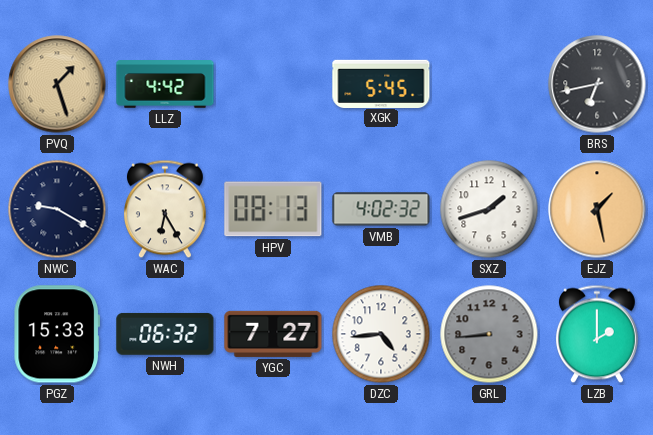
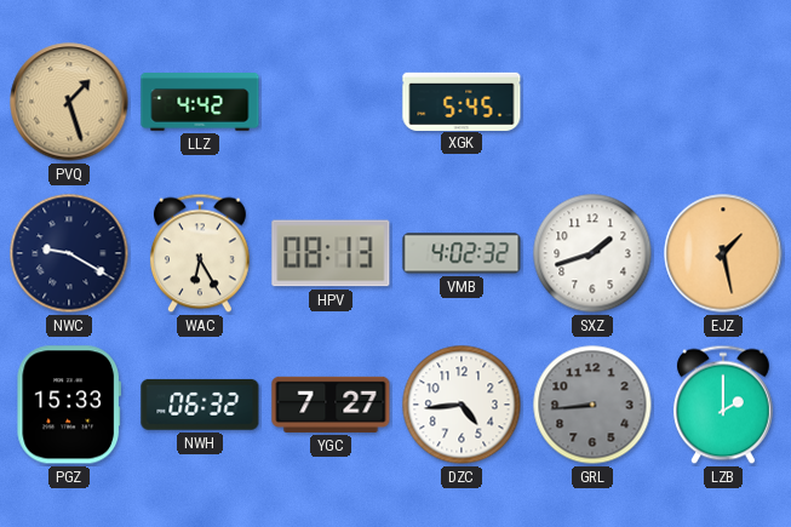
BRS: 6:43 -> none (597, 84)
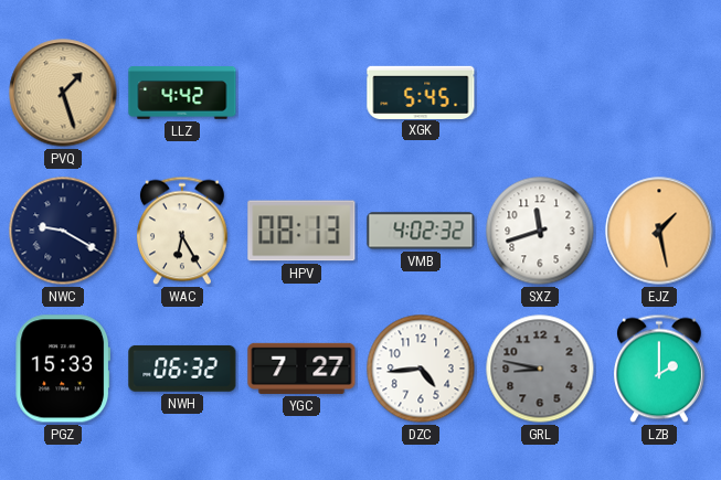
SXZ: 1:42 -> 11:42 (540, 231)
GRL: 8:44 -> 8:47 (540, 369)
